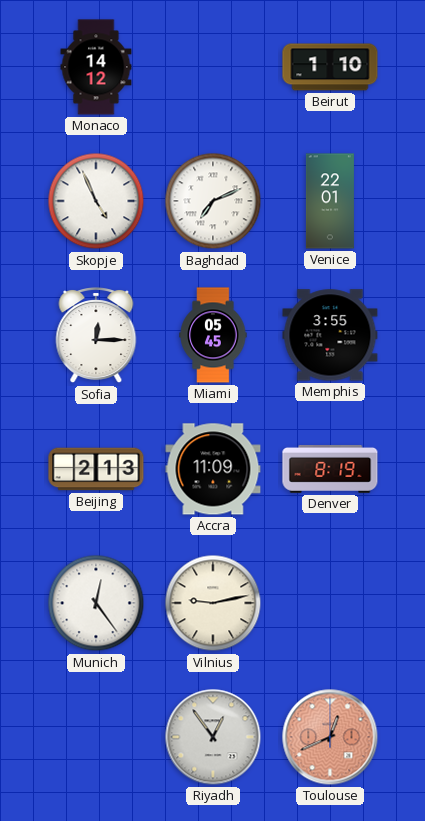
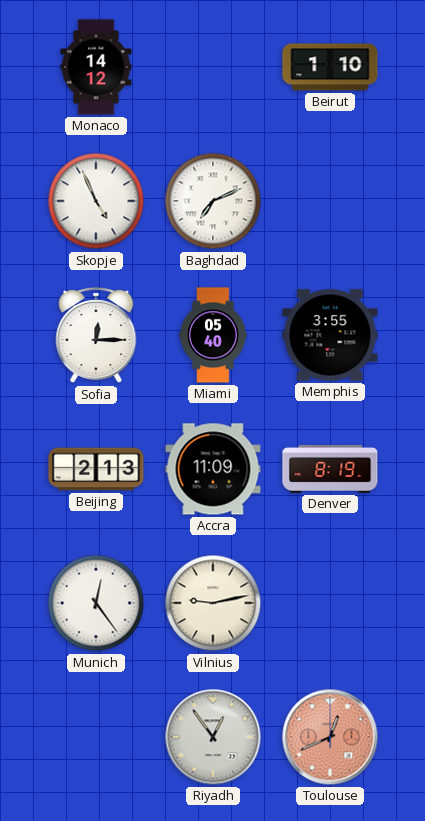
Venice: 22:01 -> none (330, 201)
Miami: 05:45 -> 05:40 (213, 335)
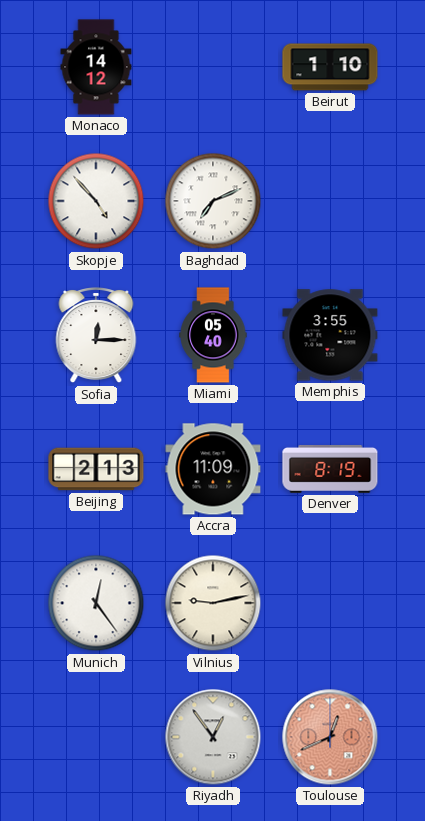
Skopje: 4:56 -> 4:53 (96, 201)
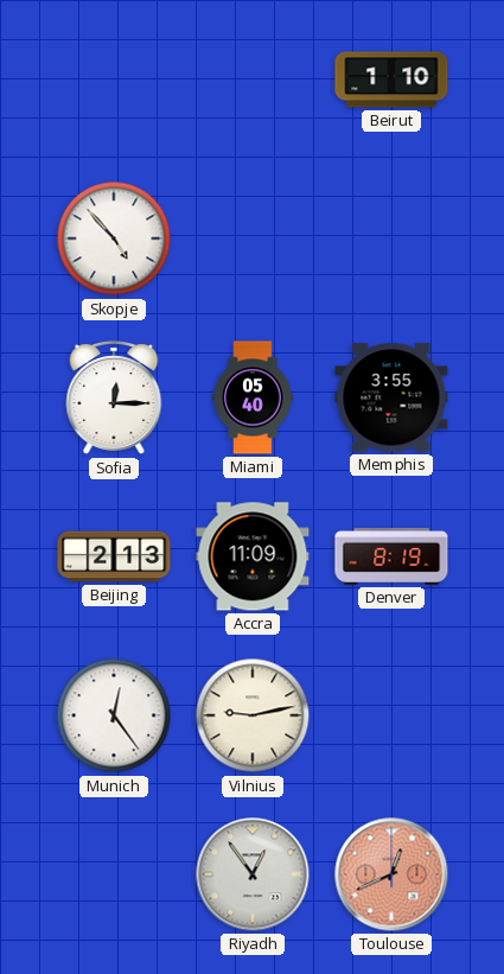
Monaco: 14:12 -> none (96, 67)
Baghdad: 7:11 -> none (213, 201)
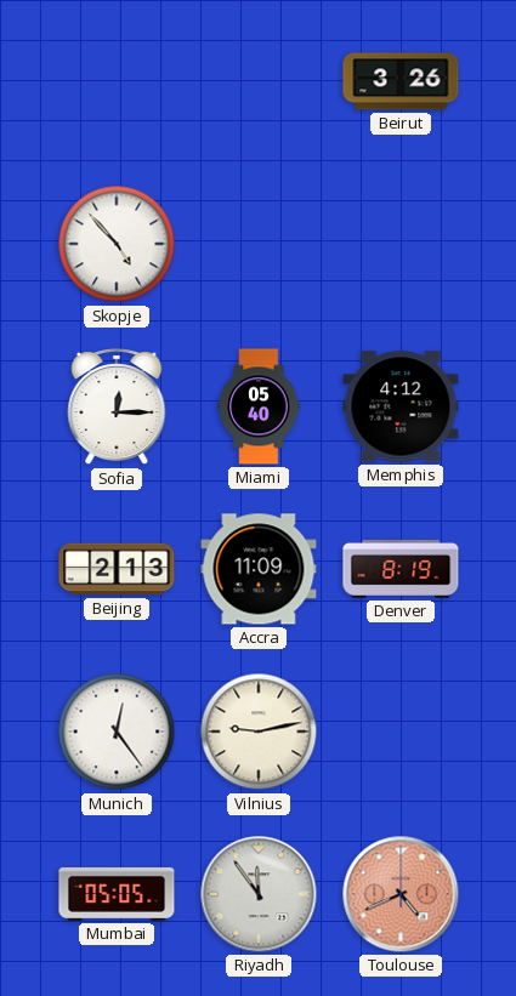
Beirut: 1:10 -> 3:26 (401, 81)
Memphis: 3:55 -> 4:12 (401, 406)
Mumbai: none -> 05:05 (117, 894)
Riyadh: 12:54 -> 11:54 (259, 894)
Toulouse: 12:41 -> 4:41 (401, 894)
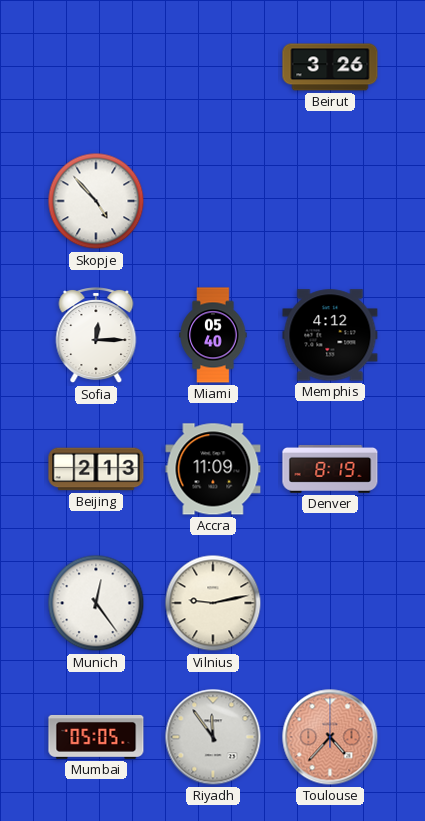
Toulouse: 4:41 -> 4:37 (330, 737)
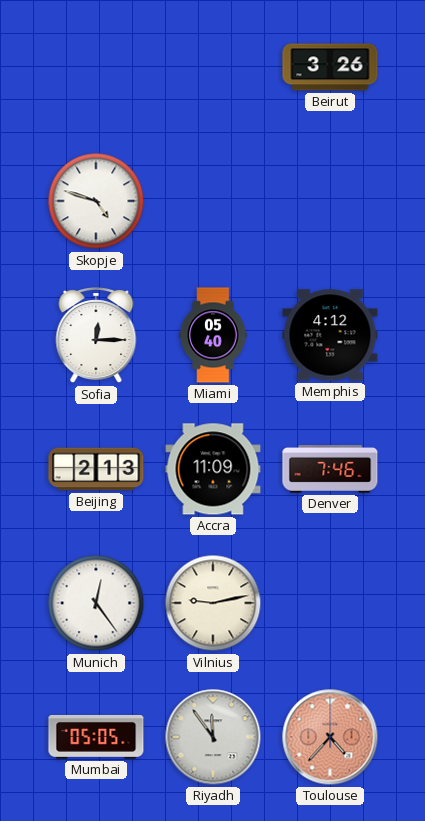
Skopje: 4:53 -> 4:48 (96, 201)
Denver: 8:19 -> 7:46 (330, 469)
